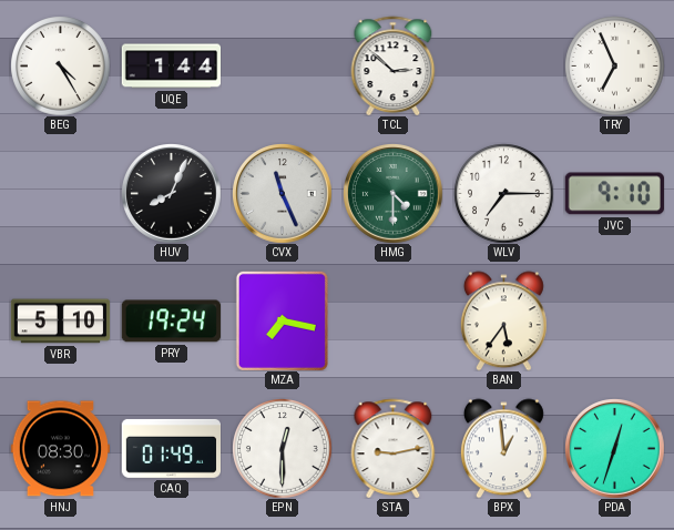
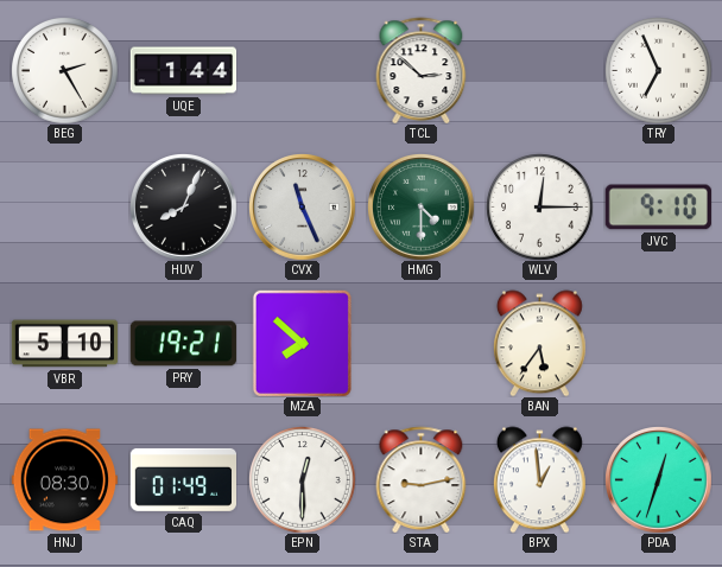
BEG: 4:25 -> 2:25 (64, 70)
WLV: 7:15 -> 12:15 (539, 206)
PRY: 19:24 -> 19:21 (183, 344)
MZA: 7:17 -> 7:52 (302, 343)
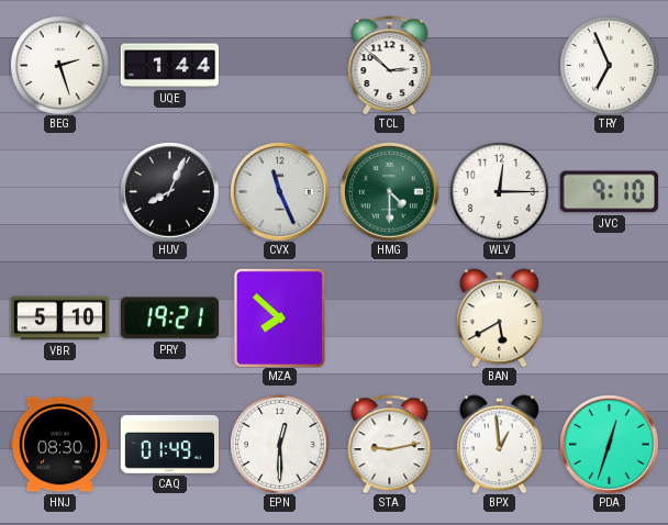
BEG: 2:25 -> 2:27 (59, 65)
BAN: 5:36 -> 5:40 (499, 317)
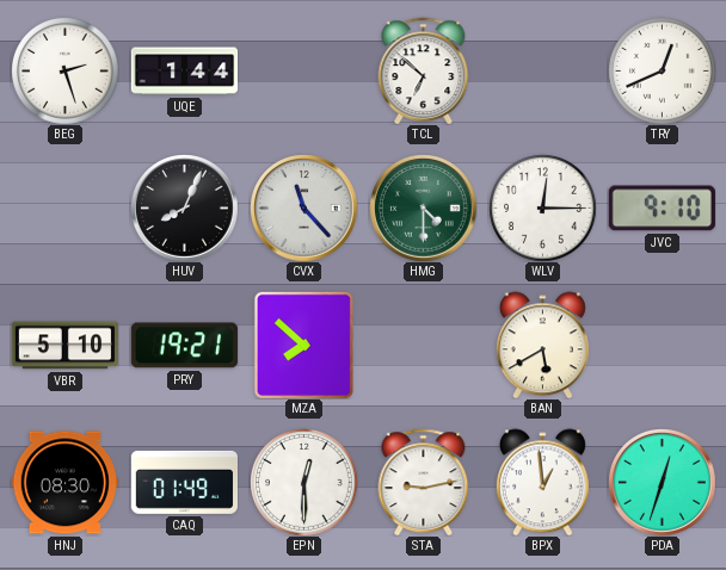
TCL: 2:52 -> 6:52 (424, 70)
TRY: 6:56 -> 12:41 (662, 70)
CVX: 11:26 -> 11:23 (304, 209)
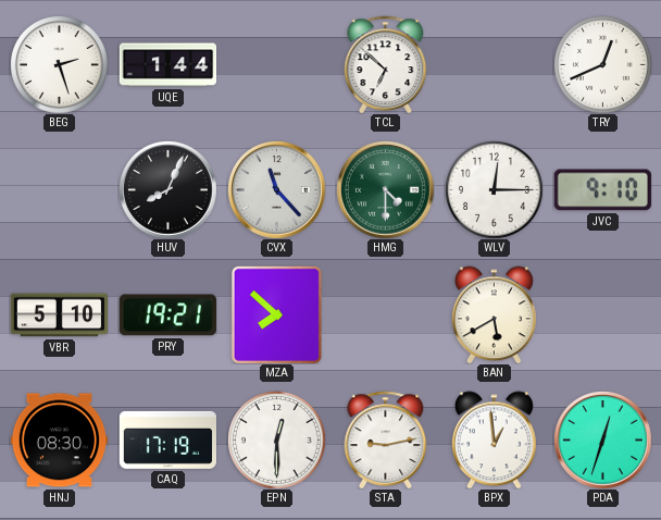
CAQ: 01:49 -> 17:19 (167, 439)
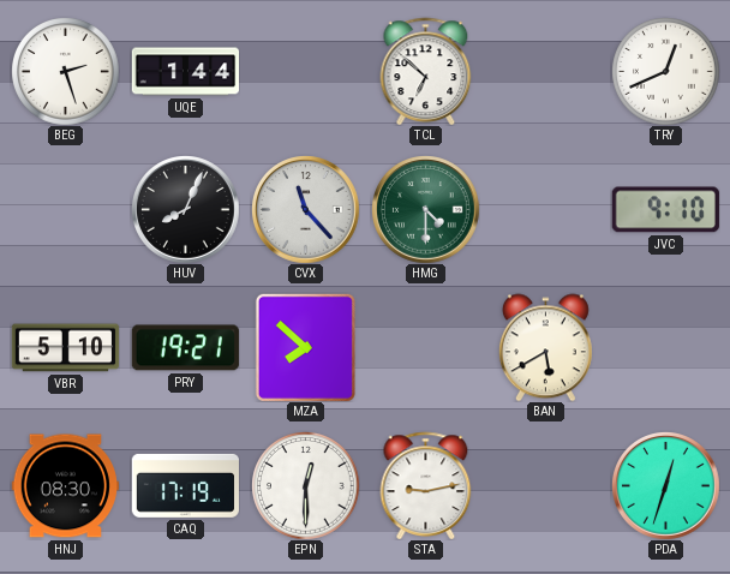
WLV: 12:15 -> none (494, 189)
BPX: 12:59 -> none (494, 439)
